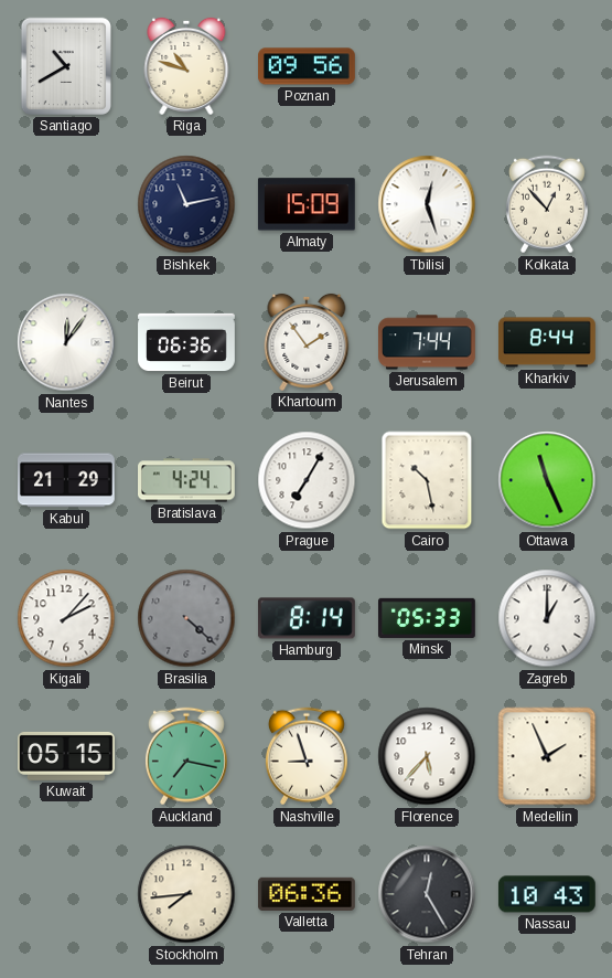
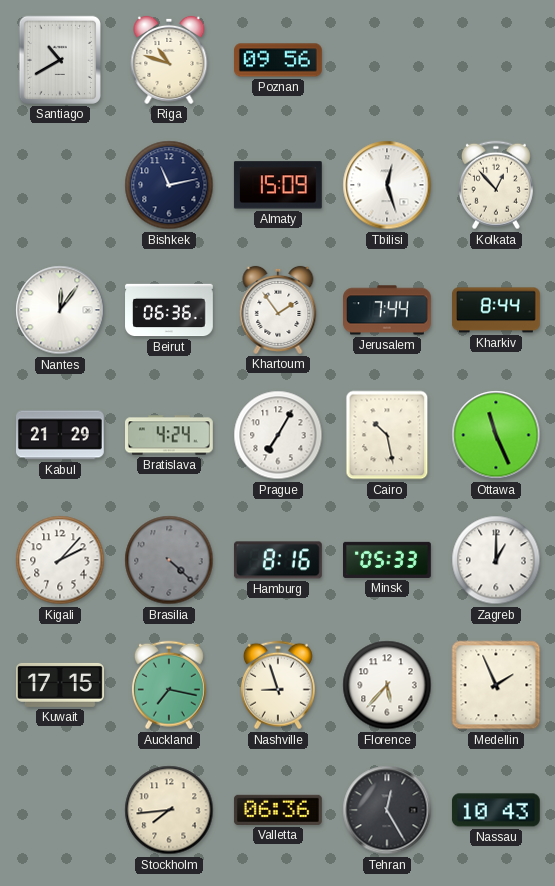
Hamburg: 8:14 -> 8:16 (278, 560)
Kuwait: 05:15 -> 17:15 (61, 685)
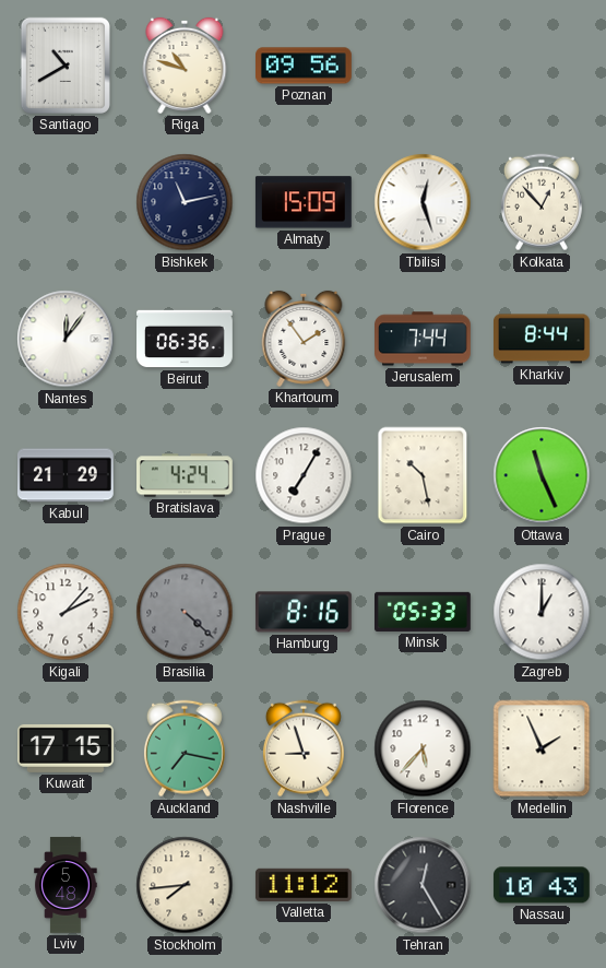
Lviv: none -> 5:48 (66, 885)
Valletta: 06:36 -> 11:12 (304, 885)
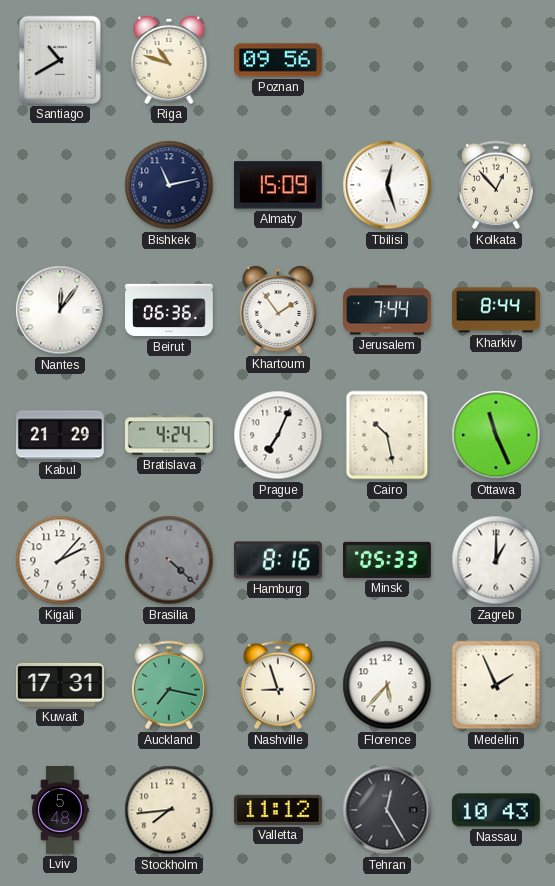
Prague: 7:05 -> 7:04 (278, 435)
Kuwait: 17:15 -> 17:31 (61, 685)
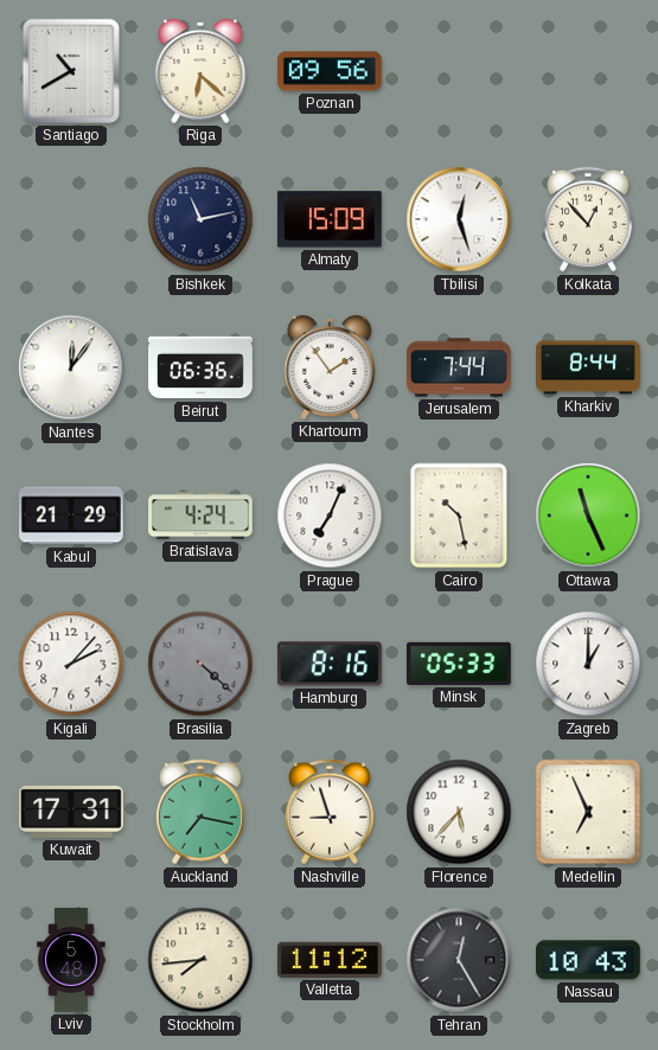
Riga: 10:48 -> 6:22 (200, 71)
Medellin: 1:56 -> 6:56 (588, 812)
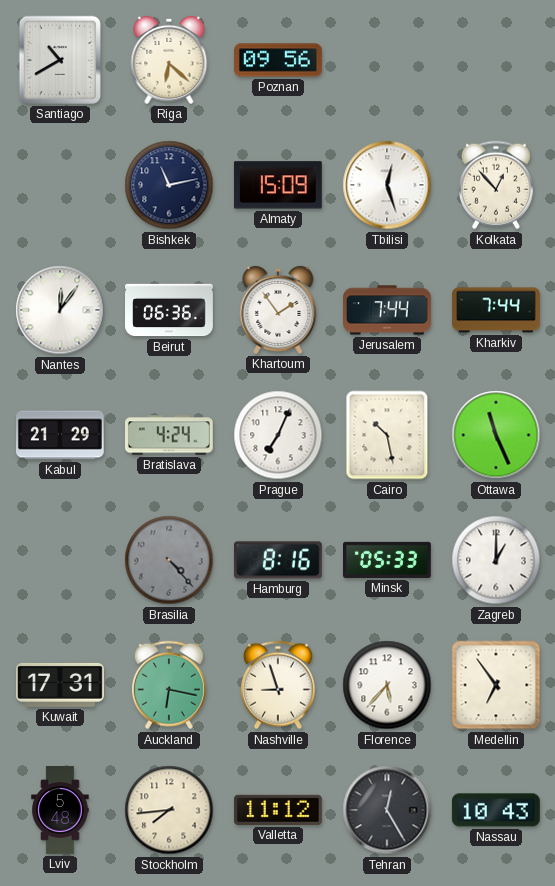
Kharkiv: 8:44 -> 7:44 (497, 310)
Kigali: 2:07 -> none (71, 664)
Brasilia: 4:22 -> 4:23 (169, 560)
Auckland: 7:17 -> 6:17 (169, 685)
Medellin: 6:56 -> 6:54 (496, 685)
